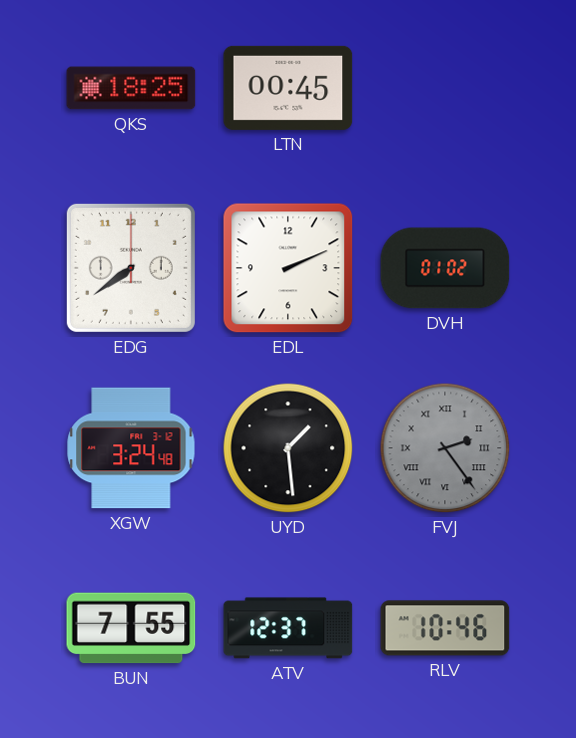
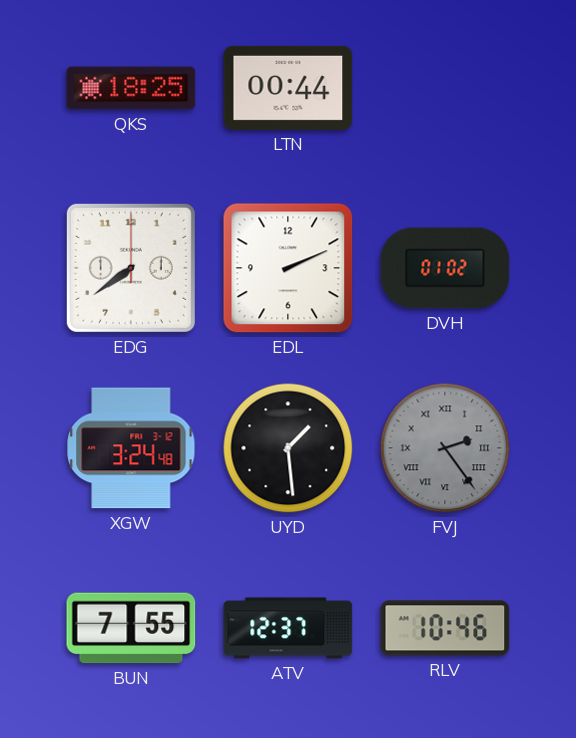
LTN: 00:45 -> 00:44 (288, 88)
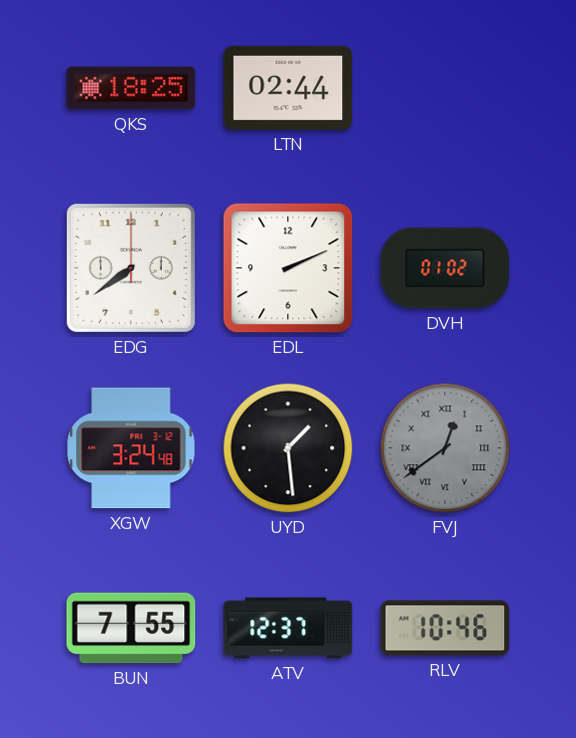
LTN: 00:44 -> 02:44 (288, 88)
FVJ: 2:24 -> 12:39 (445, 448)
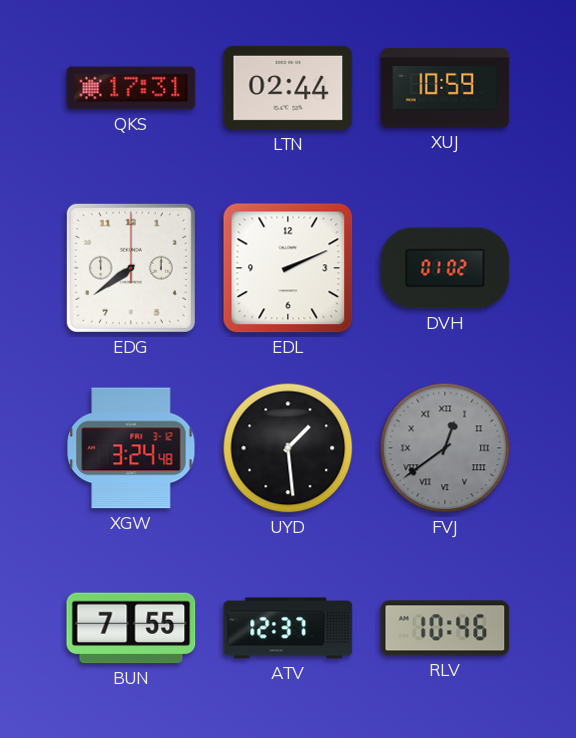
QKS: 18:25 -> 17:31 (131, 88)
XUJ: none -> 10:59 (445, 88)
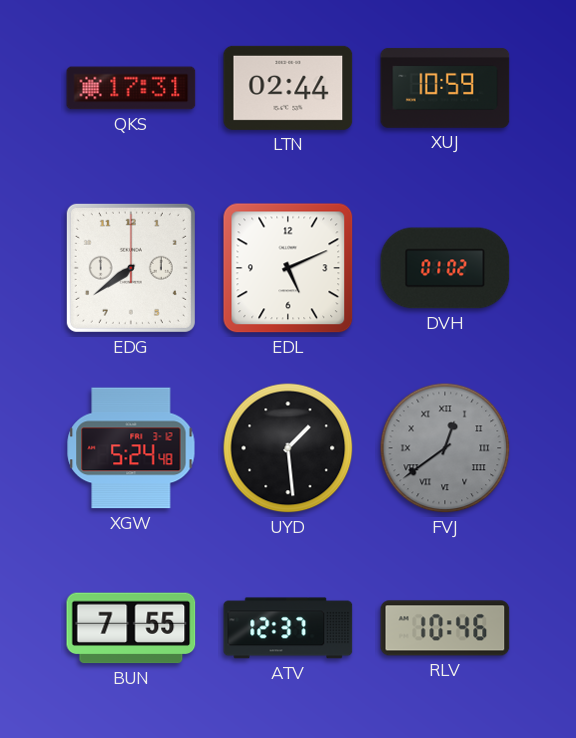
EDL: 2:11 -> 5:11 (288, 268)
XGW: 3:24 -> 5:24 (131, 448)
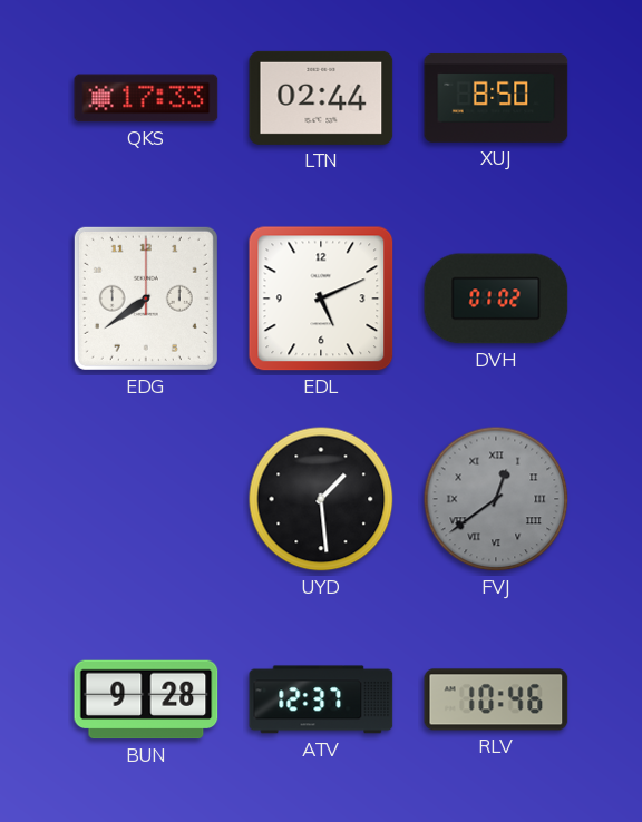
QKS: 17:31 -> 17:33 (146, 98)
XUJ: 10:59 -> 8:50 (496, 98)
XGW: 5:24 -> none (131, 448)
BUN: 7:55 -> 9:28 (146, 699)
